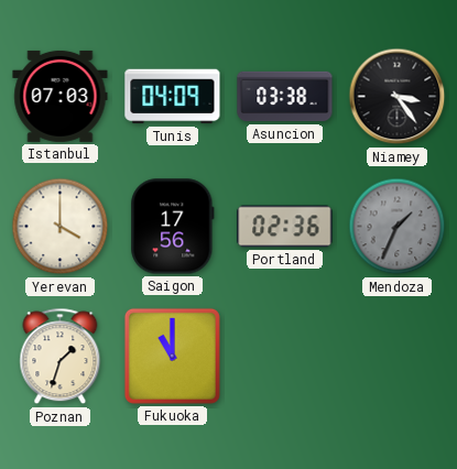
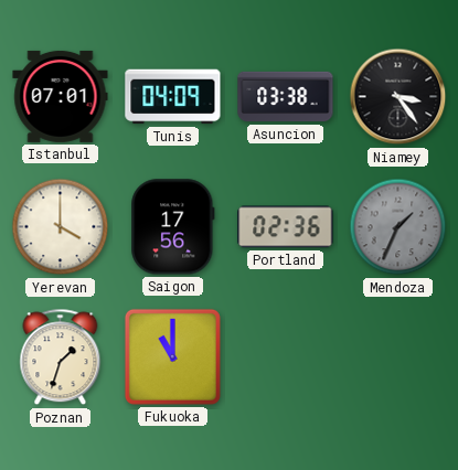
Istanbul: 07:03 -> 07:01 (61, 96)
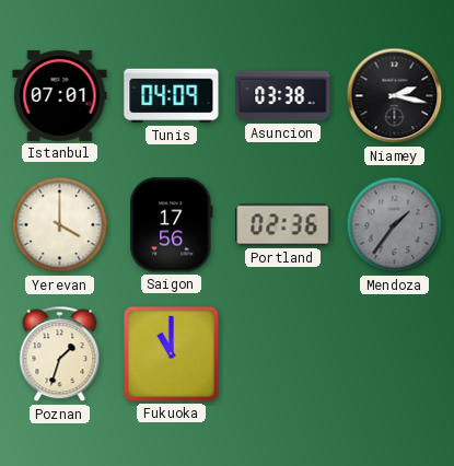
Niamey: 3:24 -> 2:17 (395, 96)
Mendoza: 1:34 -> 1:36 (395, 225)
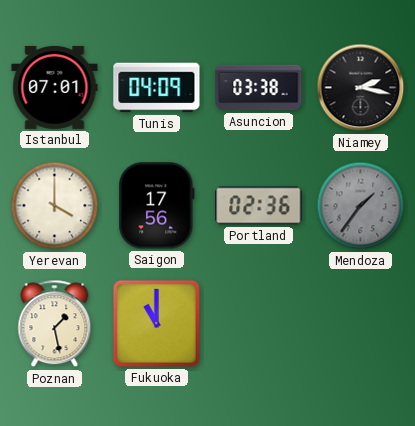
Poznan: 1:33 -> 1:28 (55, 324)
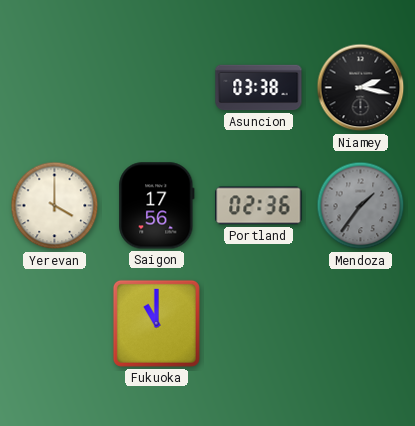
Istanbul: 07:01 -> none (55, 87)
Tunis: 04:09 -> none (157, 88)
Poznan: 1:28 -> none (55, 324)
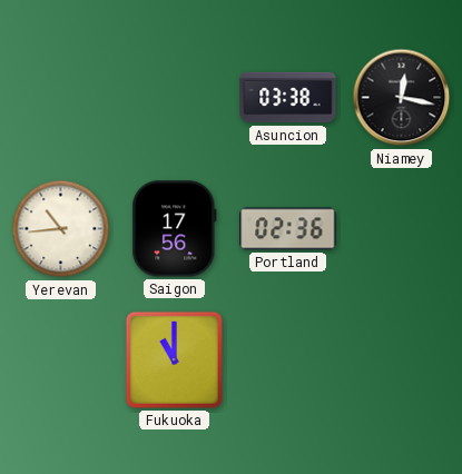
Niamey: 2:17 -> 12:17 (402, 98)
Yerevan: 4:00 -> 10:44 (61, 229)
Mendoza: 1:36 -> none (361, 206)
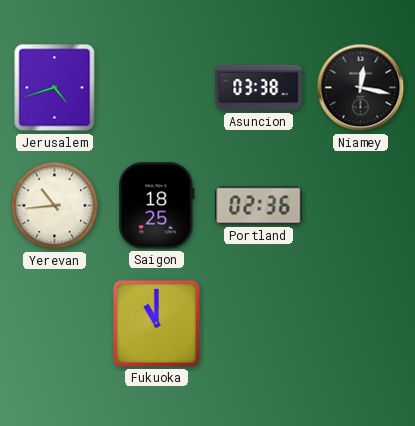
Jerusalem: none -> 4:42 (55, 88)
Saigon: 17:56 -> 18:25 (157, 206)
